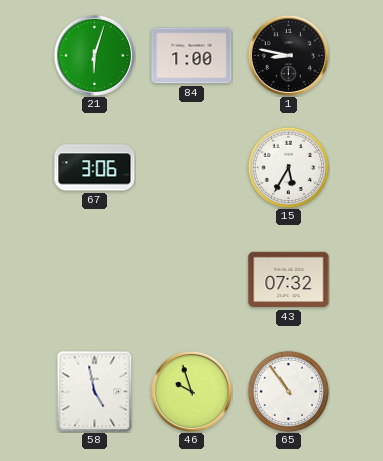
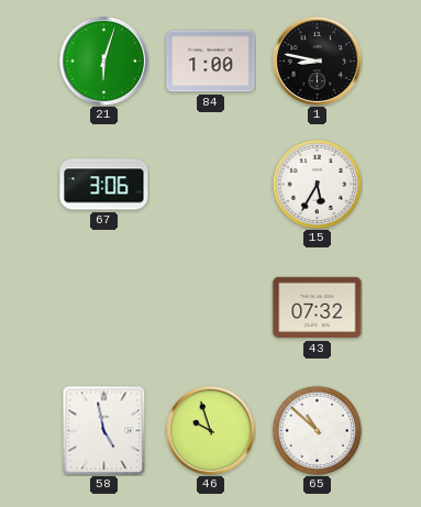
65: 10:54 -> 10:52 (317, 430)
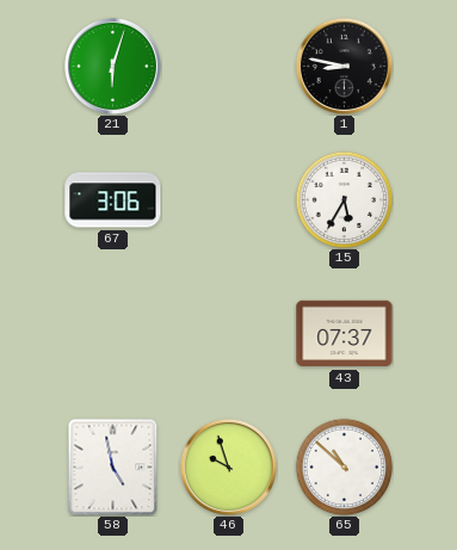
84: 1:00 -> none (211, 62)
43: 07:32 -> 07:37 (345, 334)
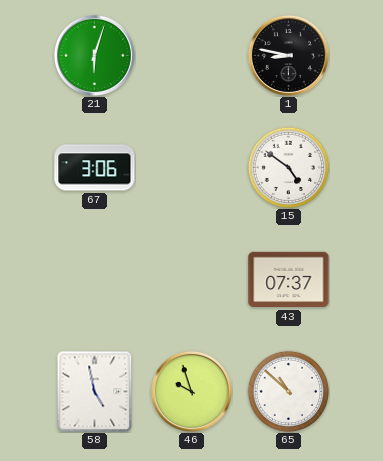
15: 5:35 -> 4:51 (288, 167)
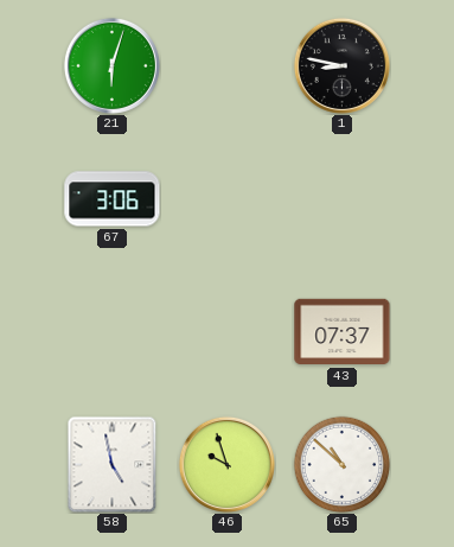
15: 4:51 -> none (288, 167)
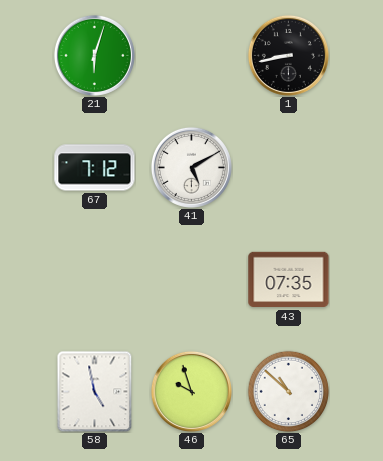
1: 8:47 -> 8:43 (288, 55)
67: 3:06 -> 7:12 (95, 168)
41: none -> 5:10 (191, 167)
43: 07:37 -> 07:35 (289, 280)
